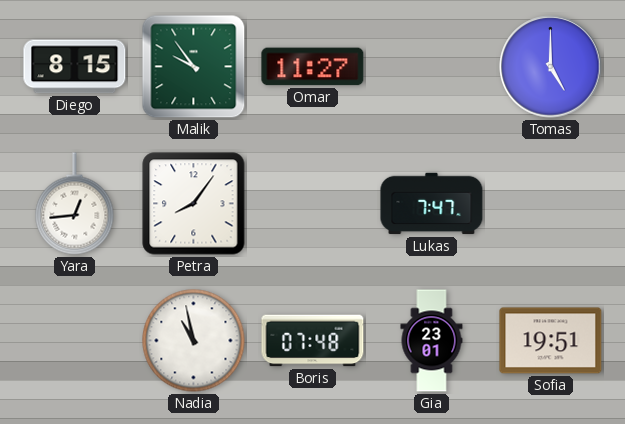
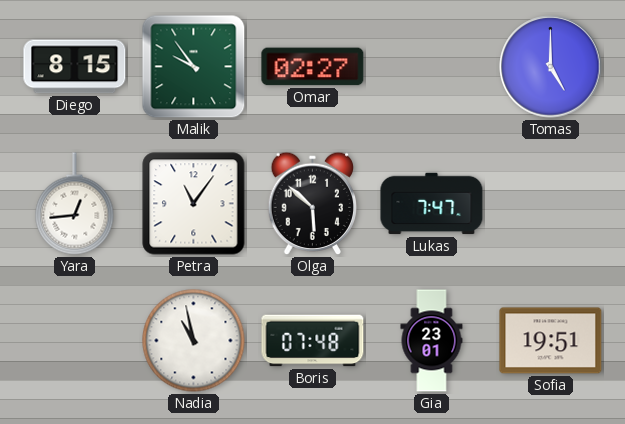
Omar: 11:27 -> 02:27 (313, 67)
Petra: 8:06 -> 11:06 (194, 204)
Olga: none -> 5:52 (313, 204)
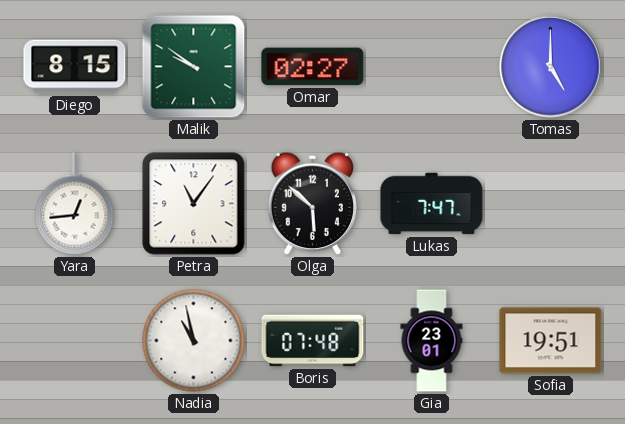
Malik: 9:54 -> 9:51 (194, 67)
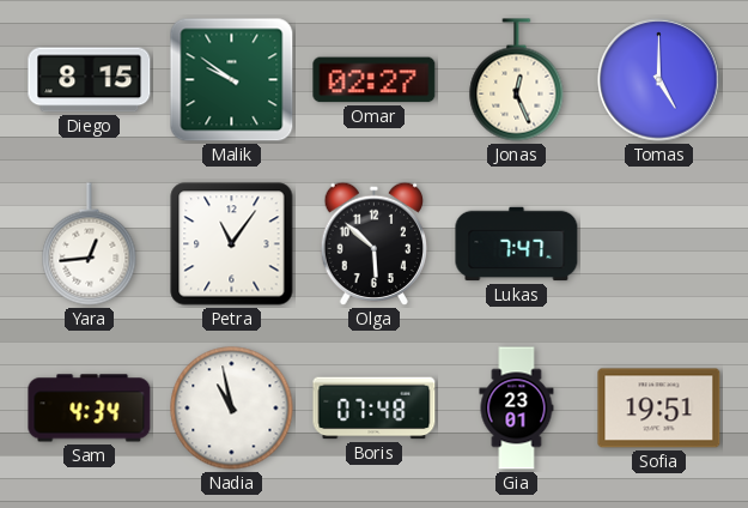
Jonas: none -> 12:26 (517, 80)
Sam: none -> 4:34 (90, 409)
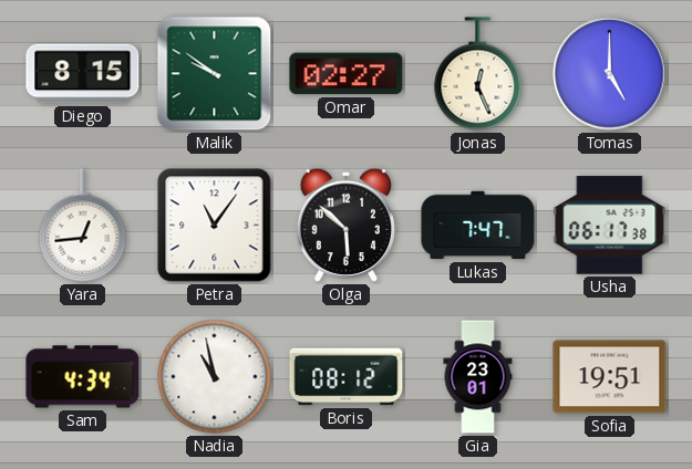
Usha: none -> 06:17 (610, 226)
Boris: 07:48 -> 08:12 (347, 377)
